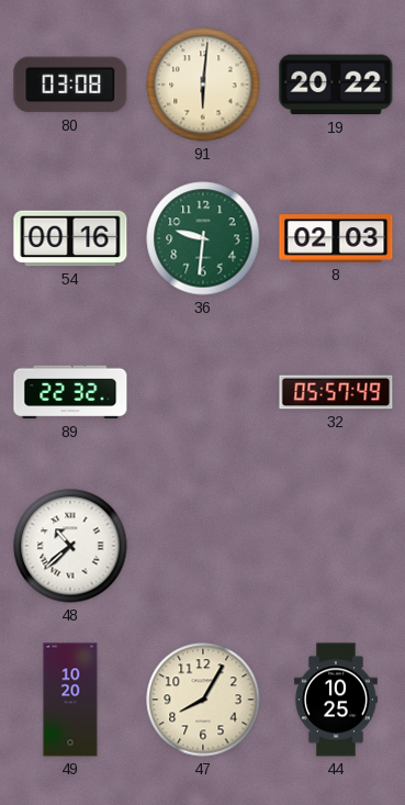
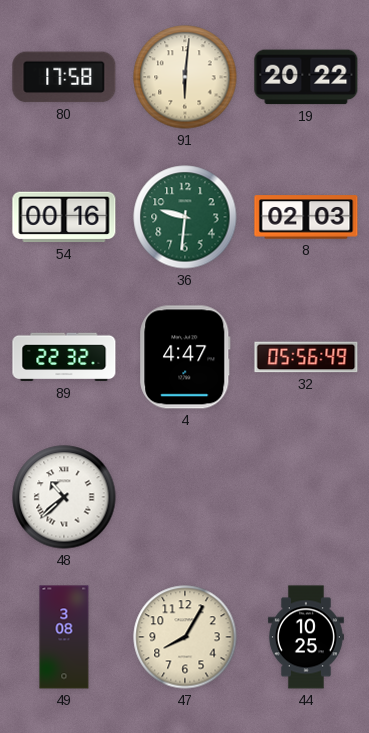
80: 03:08 -> 17:58 (64, 77)
4: none -> 4:47 (185, 357)
32: 05:57 -> 05:56 (306, 357)
49: 10:20 -> 3:08 (64, 637)
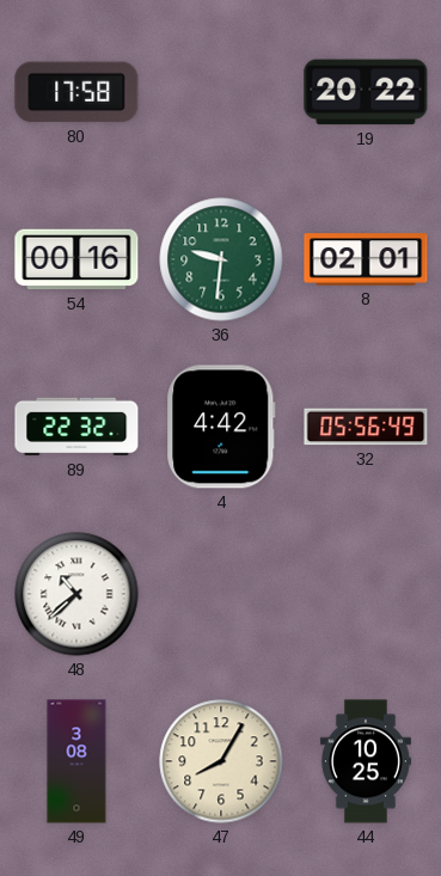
91: 6:01 -> none (185, 77)
8: 02:03 -> 02:01 (366, 259)
4: 4:47 -> 4:42 (221, 427)
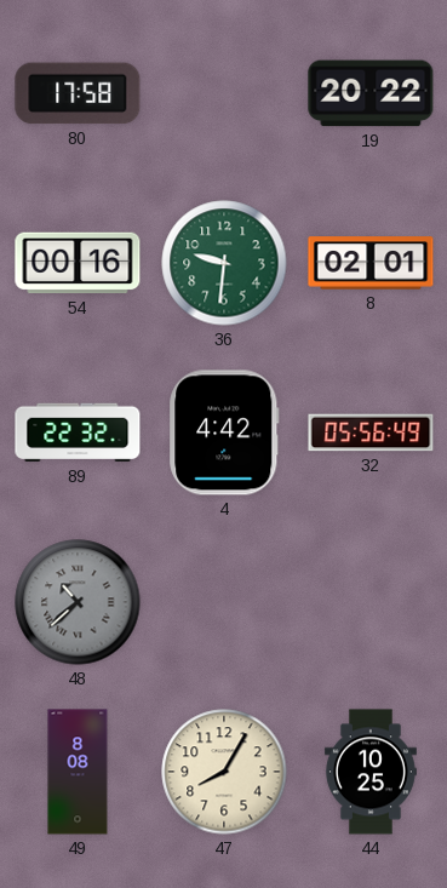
48 dial: white -> grey (78, 602)
49: 3:08 -> 8:08 (78, 772)
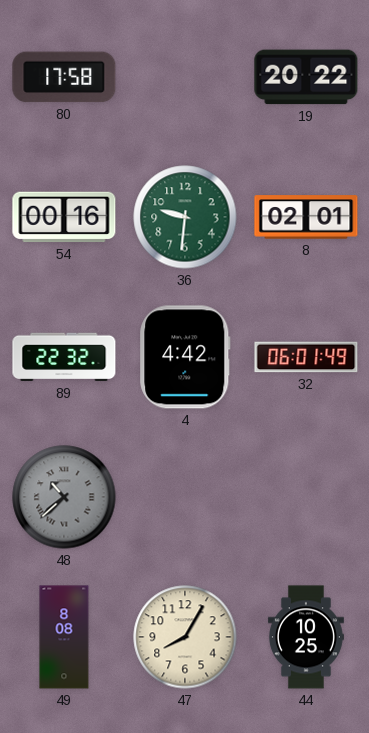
32: 05:56 -> 06:01 (306, 357)
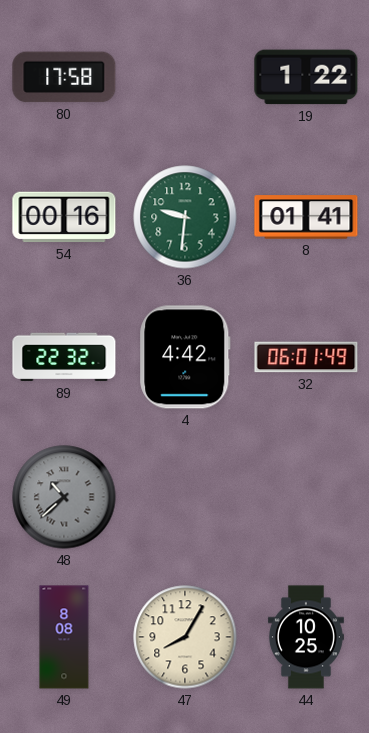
19: 20:22 -> 1:22 (306, 77)
8: 02:01 -> 01:41 (306, 217)
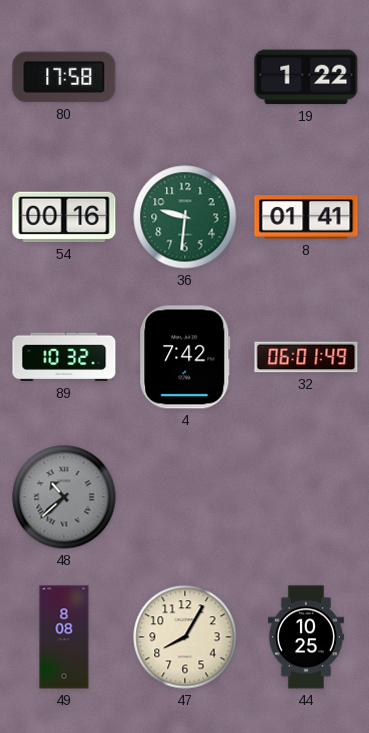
89: 22:32 -> 10:32 (64, 357)
4: 4:42 -> 7:42 (185, 357)
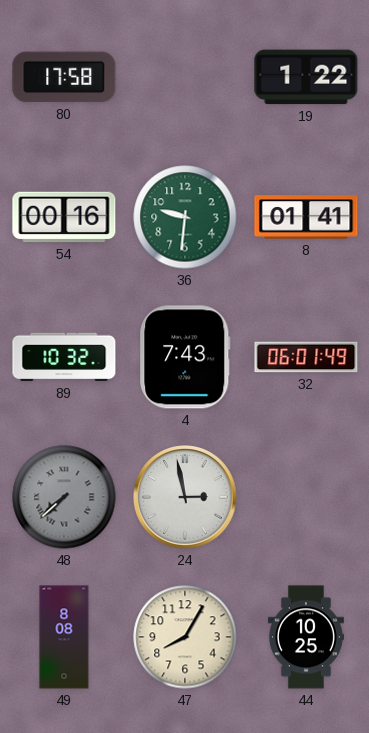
4: 7:42 -> 7:43 (185, 357)
48: 10:38 -> 7:38 (64, 497)
24: none -> 2:58 (186, 498)
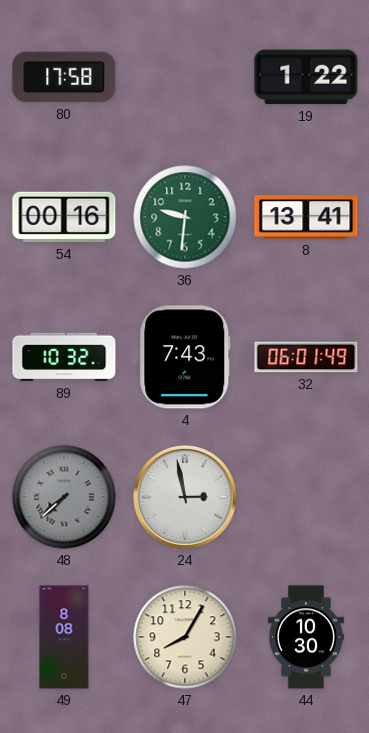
8: 01:41 -> 13:41 (306, 217)
44: 10:25 -> 10:30 (306, 637)
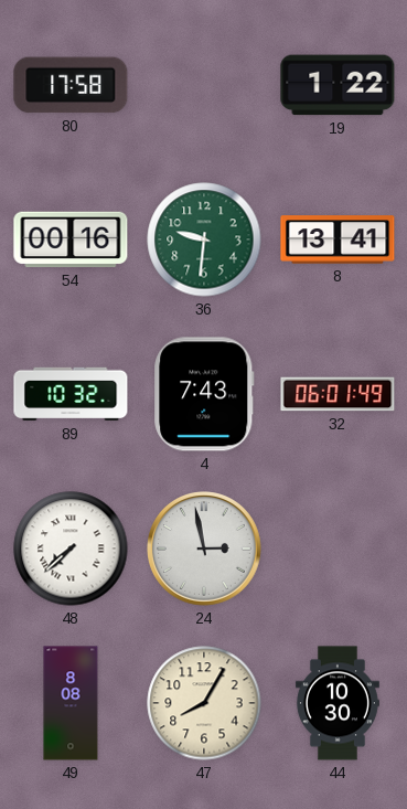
48 dial: grey -> white (71, 549)
